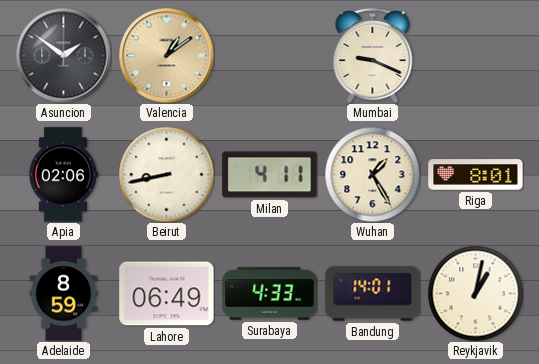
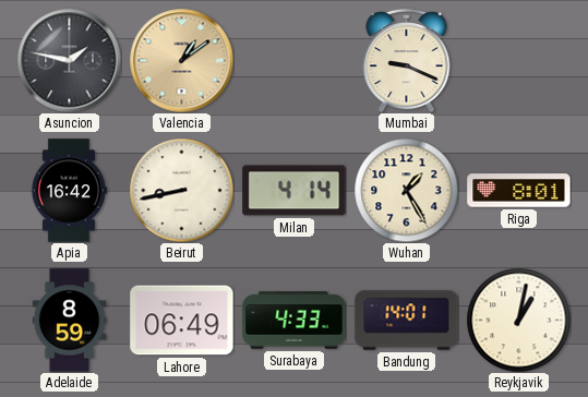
Asuncion: 1:51 -> 1:47 (69, 60)
Apia: 02:06 -> 16:42 (68, 191)
Milan: 4:11 -> 4:14 (295, 191)
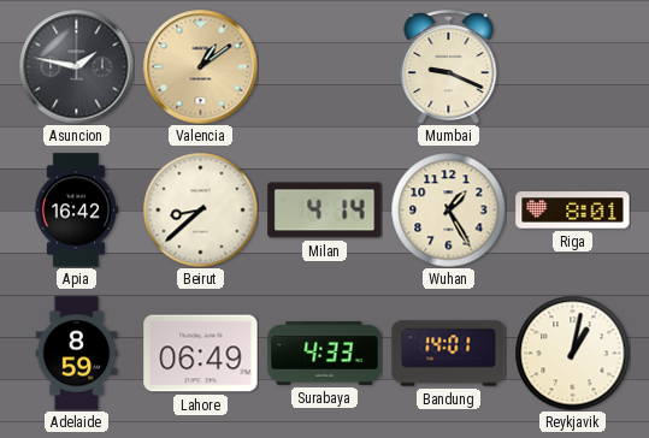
Beirut: 8:43 -> 8:38 (200, 209)
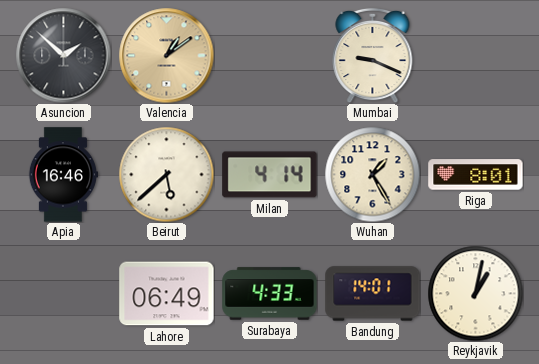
Asuncion: 1:47 -> 1:52 (63, 55)
Apia: 16:42 -> 16:46 (62, 175)
Beirut: 8:38 -> 5:38 (166, 174)
Adelaide: 8:59 -> none (77, 354)
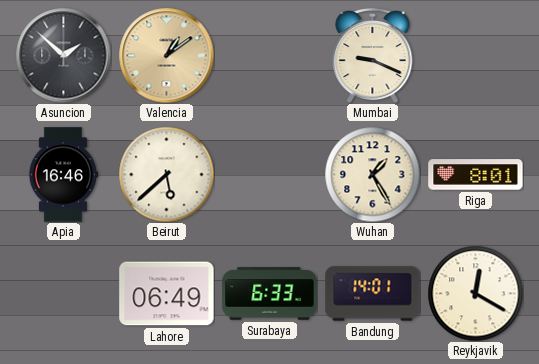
Milan: 4:14 -> none (270, 175)
Surabaya: 4:33 -> 6:33 (270, 294)
Reykjavik: 1:02 -> 12:20 (475, 293)
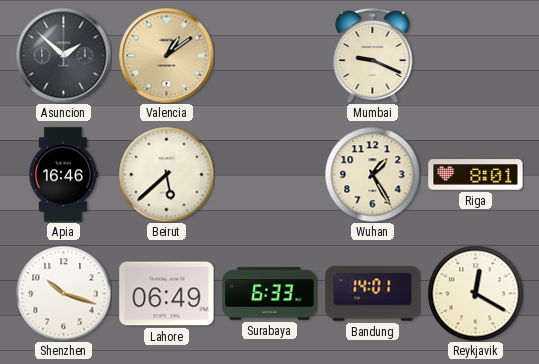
Shenzhen: none -> 10:18 (63, 293)
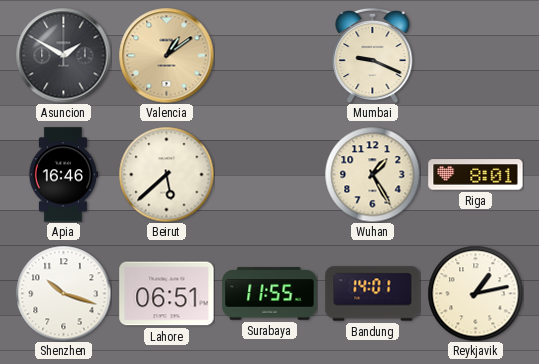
Asuncion: 1:52 -> 1:50 (63, 55)
Lahore: 06:49 -> 06:51 (167, 294)
Surabaya: 6:33 -> 11:55 (270, 294)
Reykjavik: 12:20 -> 1:13 (475, 293)
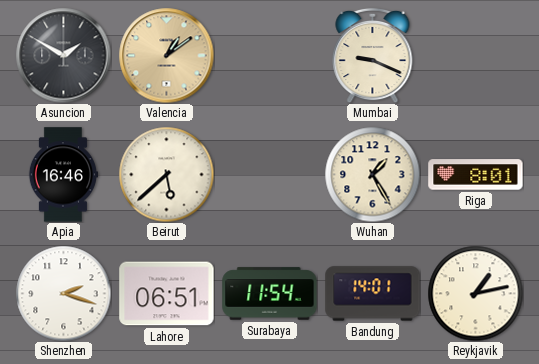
Shenzhen: 10:18 -> 2:18 (63, 293)
Surabaya: 11:55 -> 11:54 (270, 294)
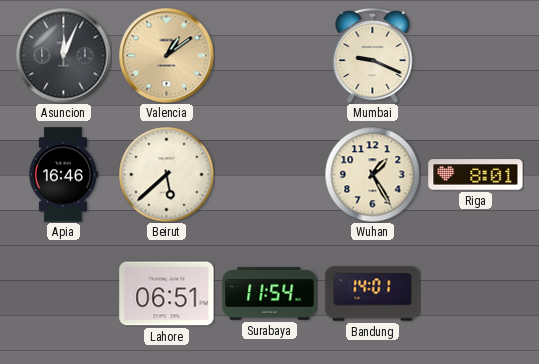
Asuncion: 1:50 -> 12:04 (63, 55)
Shenzhen: 2:18 -> none (63, 293)
Reykjavik: 1:13 -> none (475, 293)
